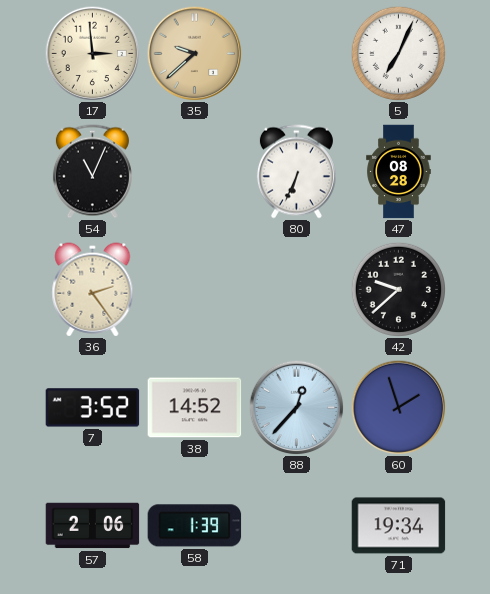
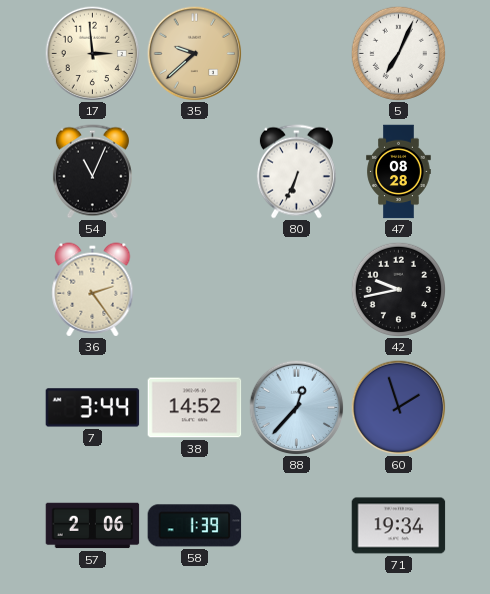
42: 9:38 -> 9:43 (398, 289)
7: 3:52 -> 3:44 (93, 408)
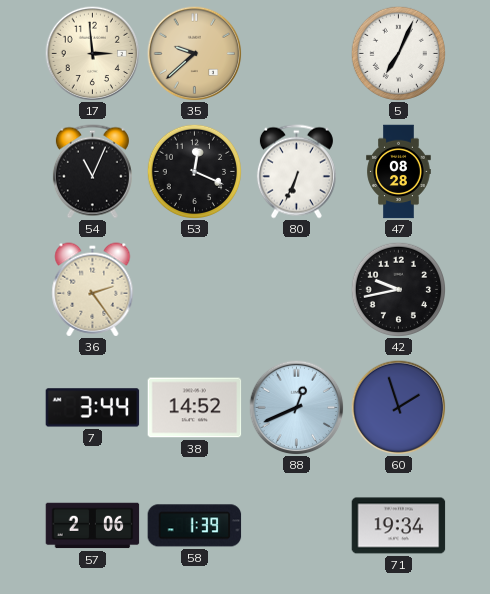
53: none -> 12:19 (194, 171)
88: 12:37 -> 12:41 (296, 407)
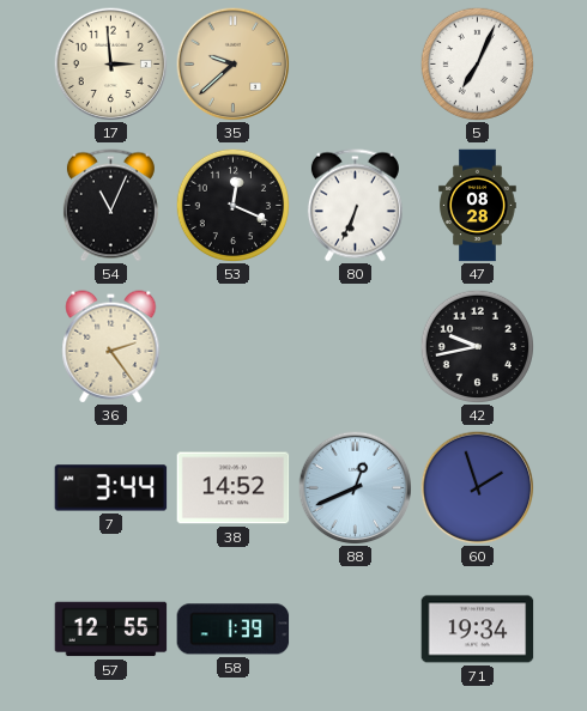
57: 2:06 -> 12:55 (111, 630)
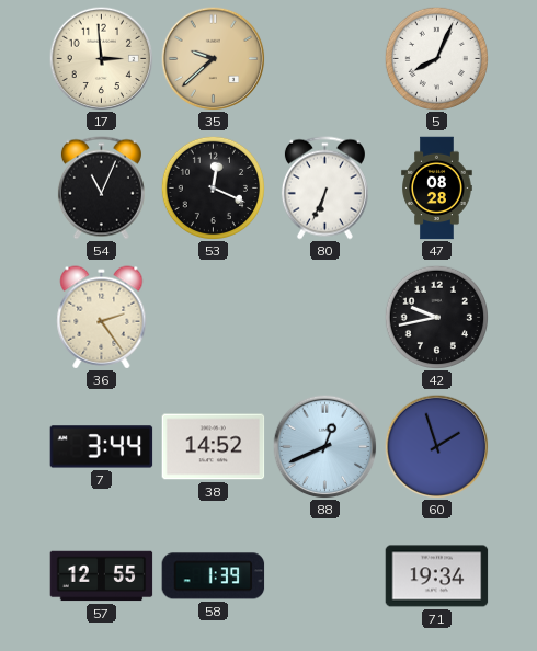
5: 7:04 -> 8:04 (436, 58)
